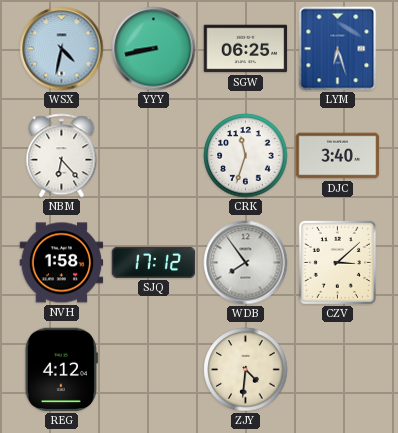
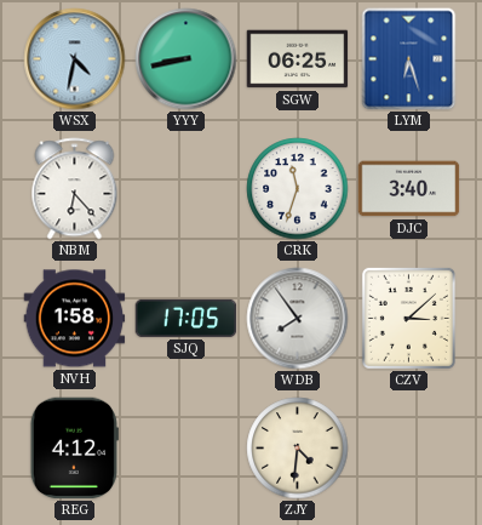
SJQ: 17:12 -> 17:05 (187, 318)
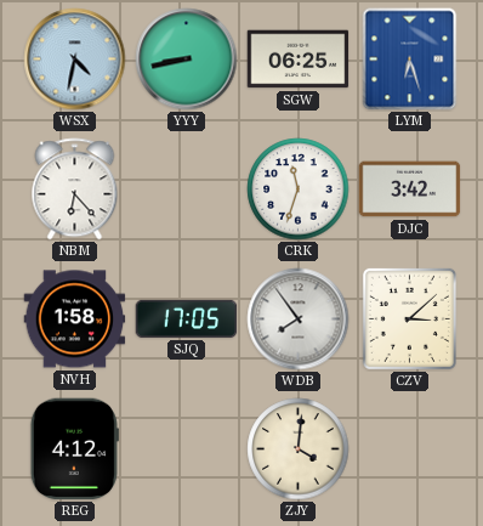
DJC: 3:40 -> 3:42 (410, 190)
ZJY: 4:31 -> 4:01 (299, 449)
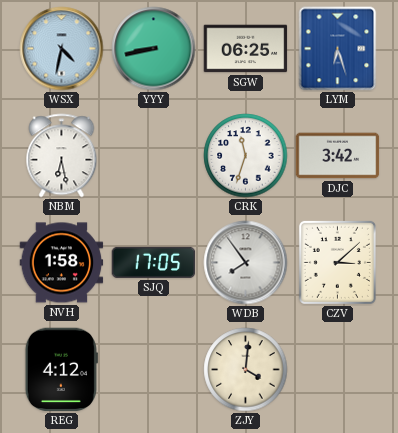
NBM: 6:23 -> 6:28 (62, 156)
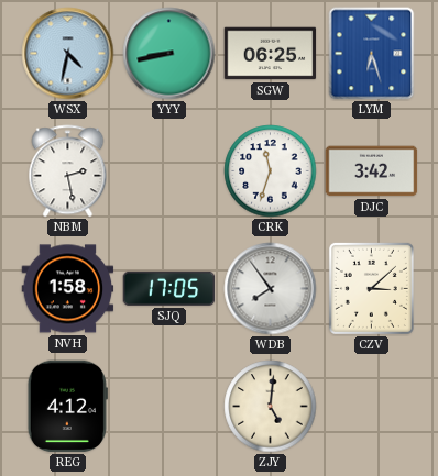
NBM: 6:28 -> 2:28 (68, 171)
ZJY: 4:01 -> 5:01 (271, 407)
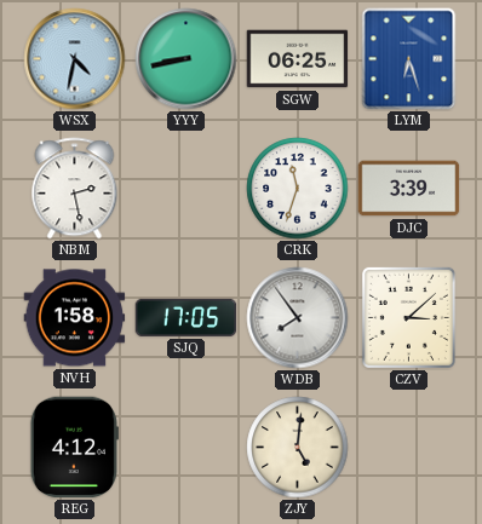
DJC: 3:42 -> 3:39 (409, 189)
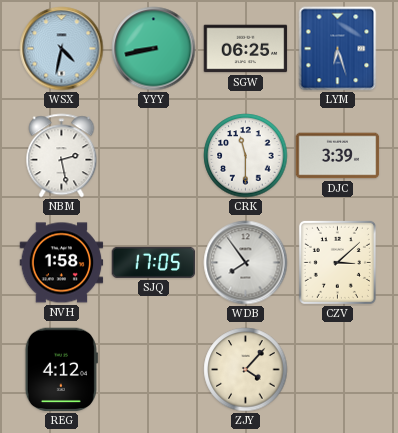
CRK: 11:33 -> 11:30 (246, 156)
ZJY: 5:01 -> 4:07 (246, 370)
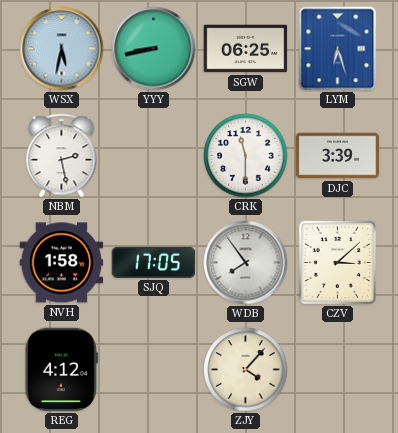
WSX: 4:32 -> 5:32 (62, 49)
